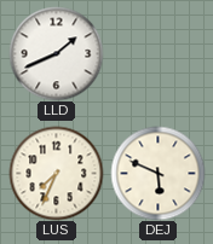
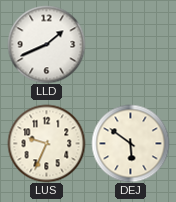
LUS: 7:34 -> 9:34 (46, 143)
DEJ: 5:49 -> 5:51 (130, 143)
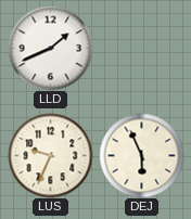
DEJ: 5:51 -> 5:56 (141, 155)
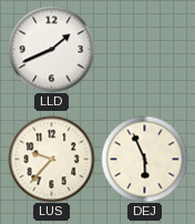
LUS: 9:34 -> 9:37 (51, 159)
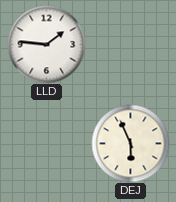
LLD: 1:41 -> 1:46 (46, 44)
LUS: 9:37 -> none (51, 159)
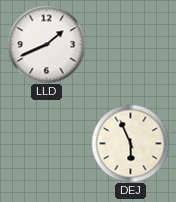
LLD: 1:46 -> 1:41 (46, 44)
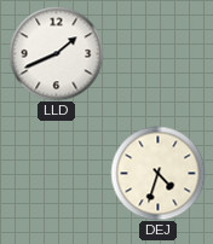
DEJ: 5:56 -> 4:33 (157, 173)
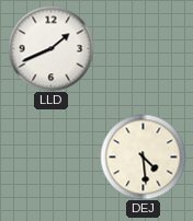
DEJ: 4:33 -> 4:29 (143, 156)
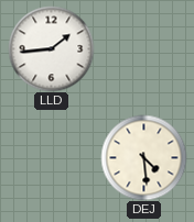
LLD: 1:41 -> 1:44 (51, 48)
